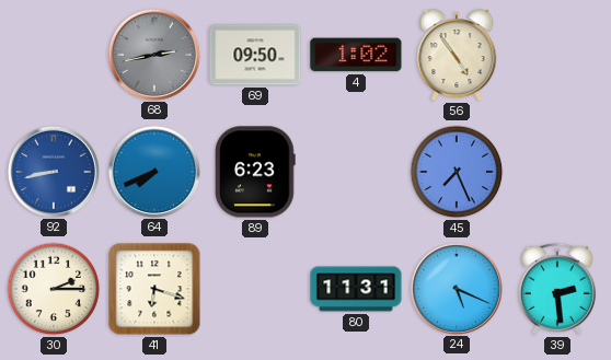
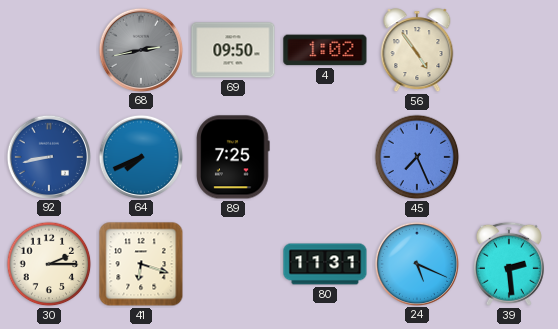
89: 6:23 -> 7:25 (233, 157)
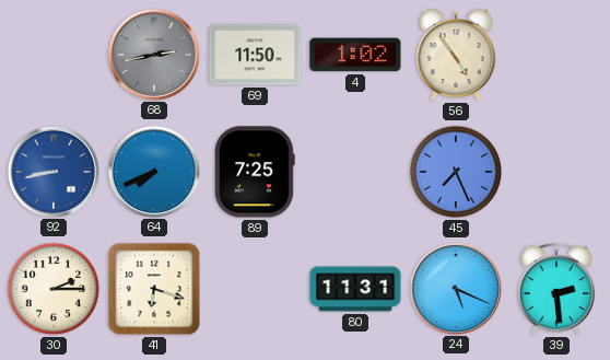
69: 09:50 -> 11:50 (255, 55)
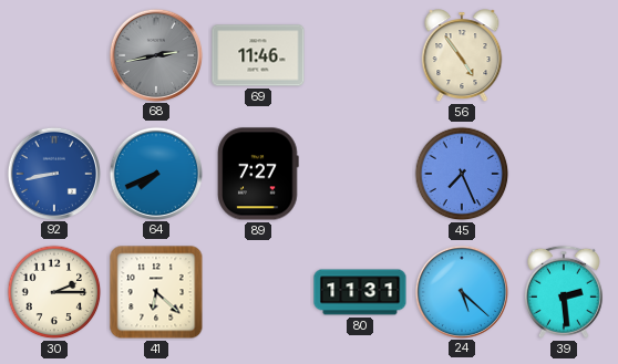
69: 11:50 -> 11:46 (258, 55)
4: 1:02 -> none (355, 55)
89: 7:25 -> 7:27 (258, 174)
41: 6:18 -> 6:22 (156, 292)
24: 5:19 -> 5:22 (461, 291)
